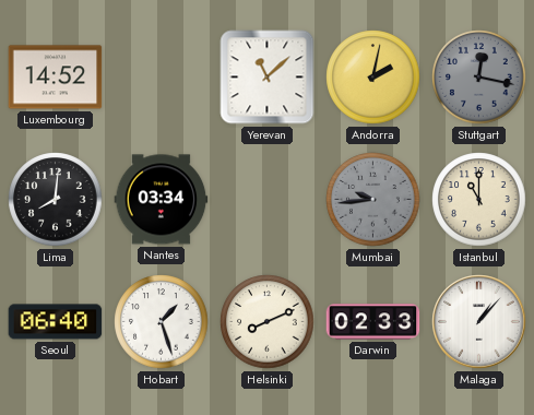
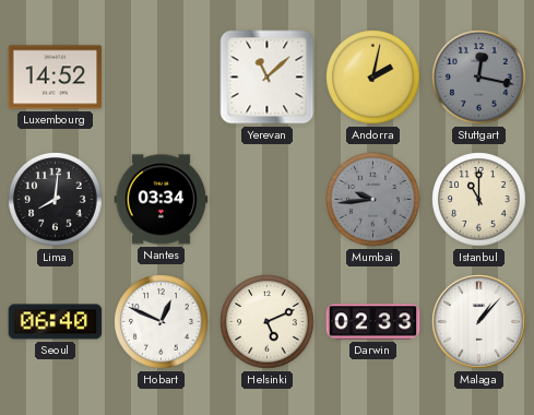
Hobart: 1:27 -> 12:49 (162, 322)
Helsinki: 8:11 -> 5:11 (268, 322)
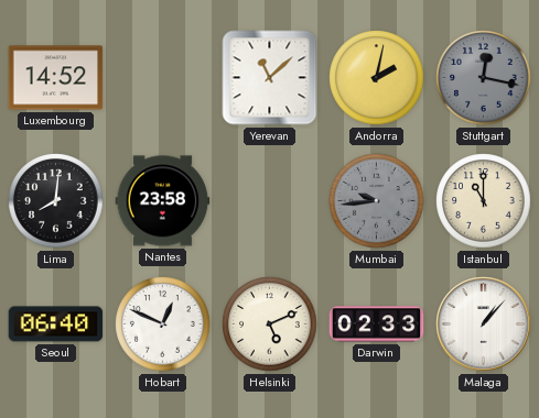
Nantes: 03:34 -> 23:58 (163, 201)
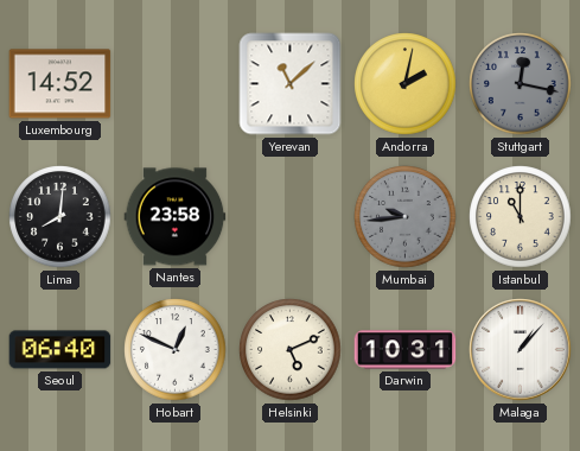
Darwin: 02:33 -> 10:31 (406, 350)
